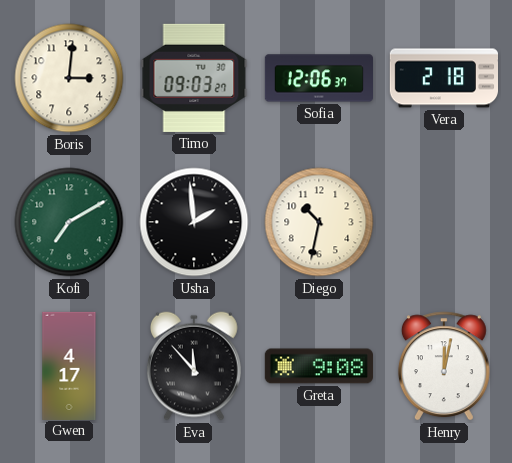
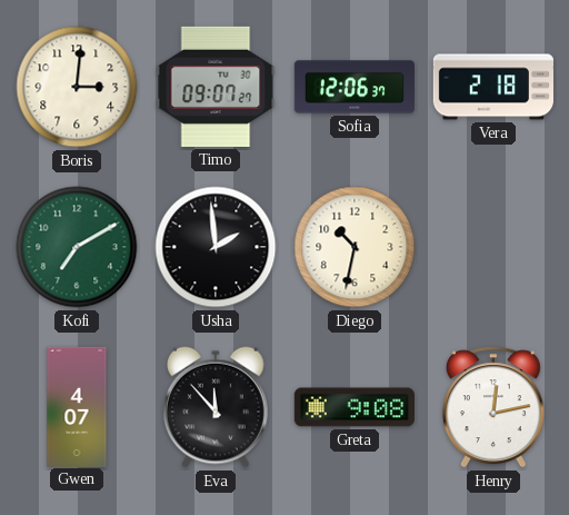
Timo: 09:03 -> 09:07 (216, 87)
Gwen: 4:17 -> 4:07 (77, 406)
Henry: 12:02 -> 12:13 (493, 407)
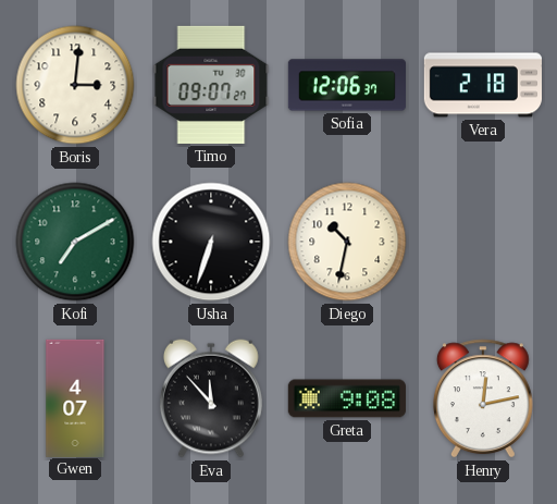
Usha: 1:59 -> 6:33 (211, 242)
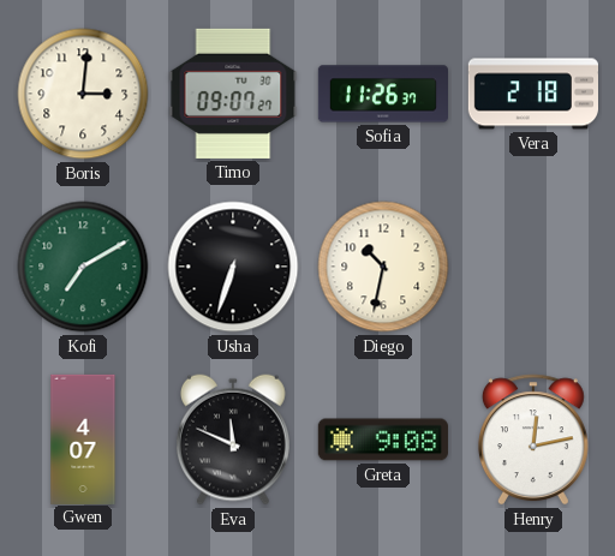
Sofia: 12:06 -> 11:26 (382, 94)
Eva: 11:53 -> 11:49 (233, 440)
